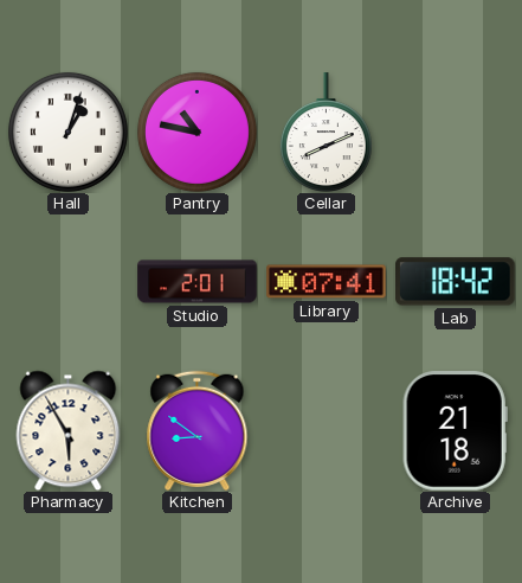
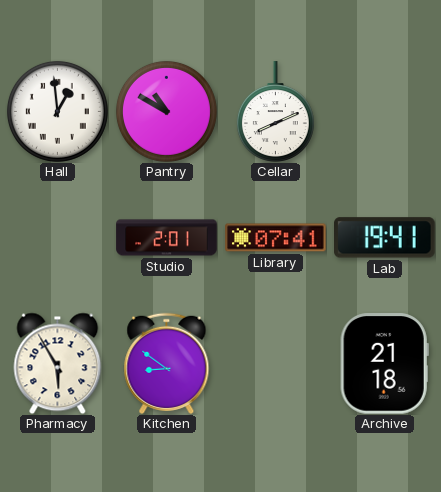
Hall: 1:03 -> 12:59 (57, 111)
Pantry: 10:47 -> 10:50 (166, 111)
Lab: 18:42 -> 19:41 (385, 238)
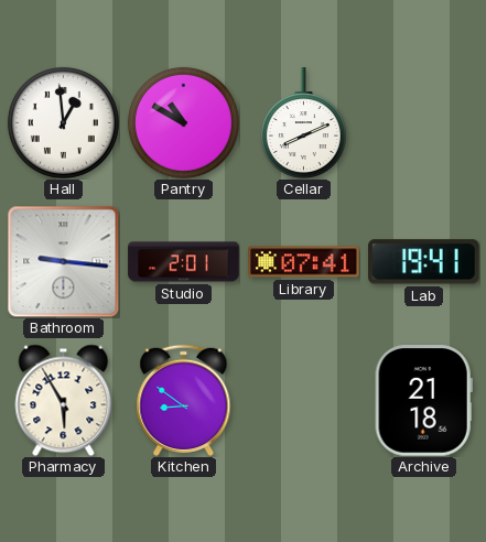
Bathroom: none -> 9:16 (63, 261)
